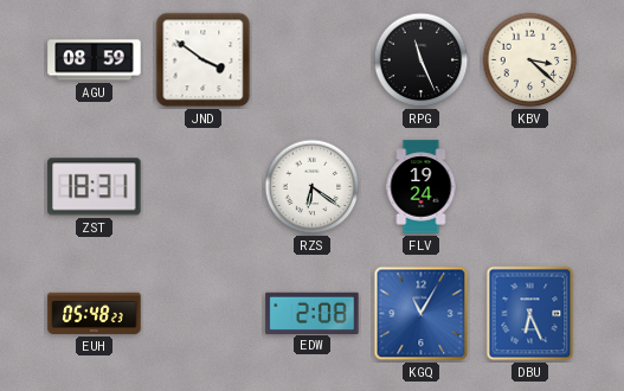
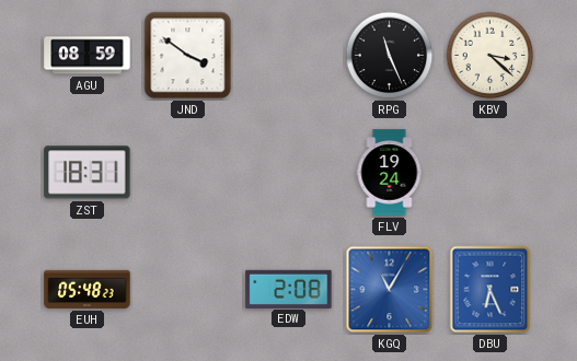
RZS: 6:21 -> none (313, 187)
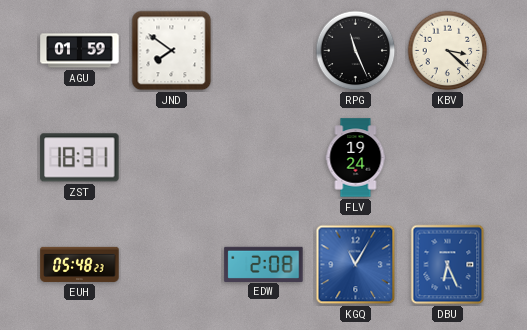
AGU: 08:59 -> 01:59 (80, 51)
JND: 3:51 -> 7:51 (172, 51)
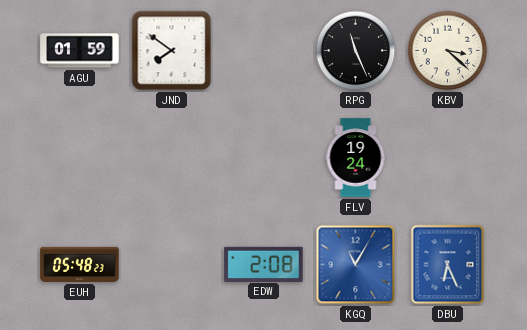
ZST: 18:31 -> none (80, 158)
